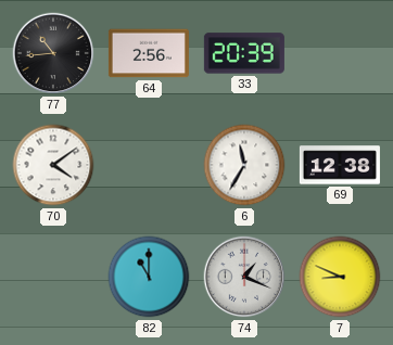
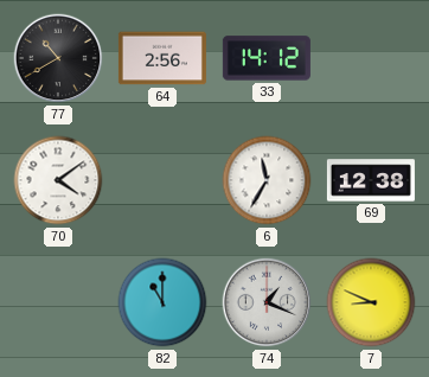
77: 10:44 -> 10:40 (58, 58)
33: 20:39 -> 14:12 (267, 58)
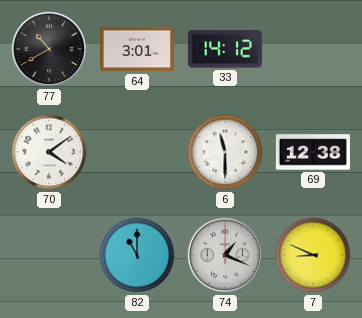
64: 2:56 -> 3:01 (137, 49)
6: 11:35 -> 11:30 (225, 152)
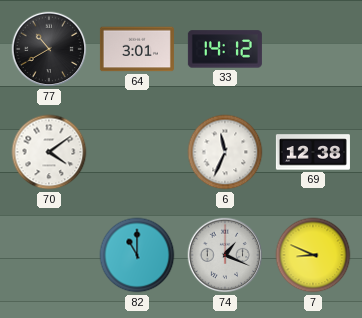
6: 11:30 -> 11:34 (225, 152)
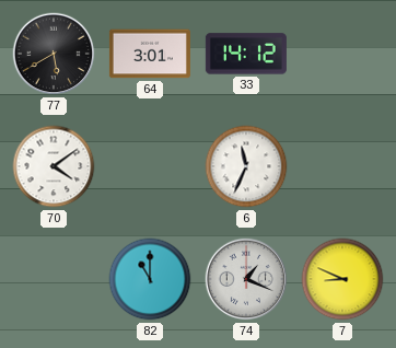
77: 10:40 -> 5:40 (54, 54)
69: 12:38 -> none (313, 152)
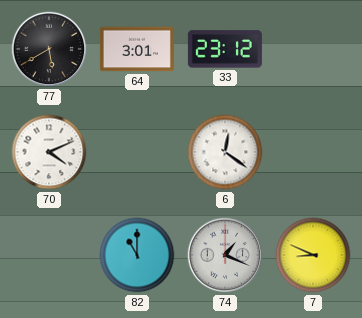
33: 14:12 -> 23:12 (225, 49)
70: 4:09 -> 4:11 (49, 152)
6: 11:34 -> 12:21 (225, 152)
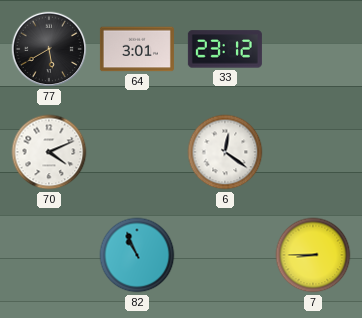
82: 11:00 -> 10:56 (137, 255)
74: 1:19 -> none (225, 255)
7: 8:49 -> 8:45 (313, 255)
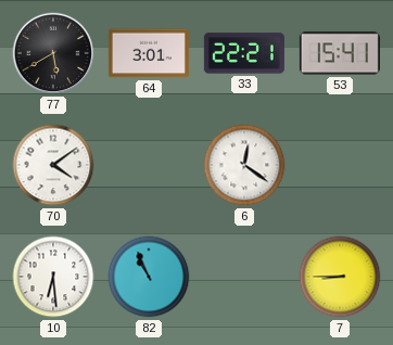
33: 23:12 -> 22:21 (244, 53)
53: none -> 15:41 (340, 53)
70: 4:11 -> 4:09 (53, 165)
10: none -> 6:29 (53, 277)
